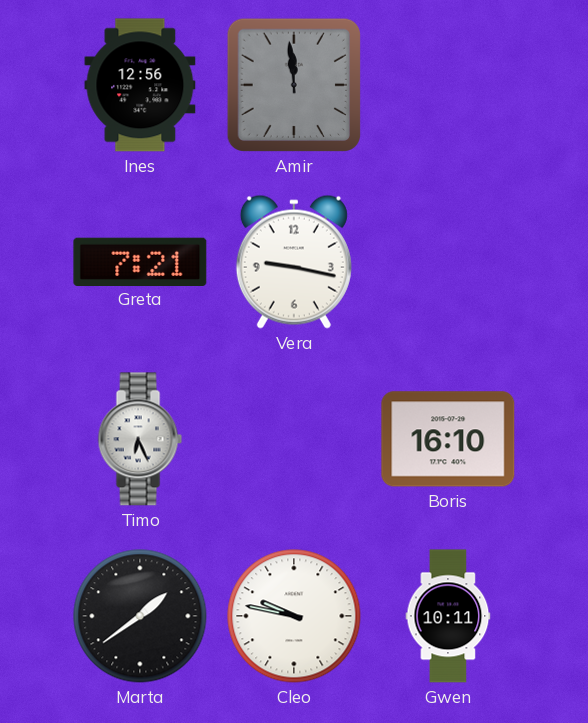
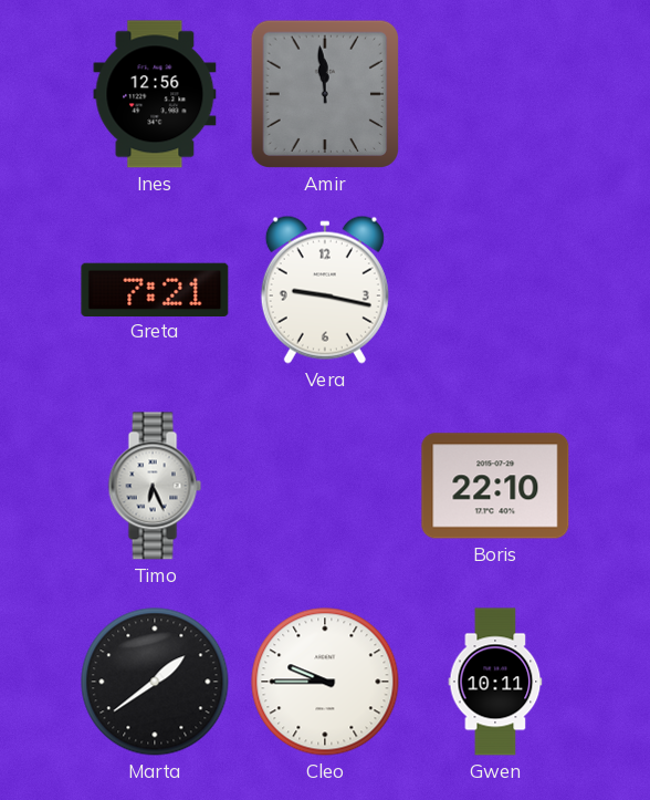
Boris: 16:10 -> 22:10 (495, 486)
Cleo: 9:47 -> 9:45 (325, 682)
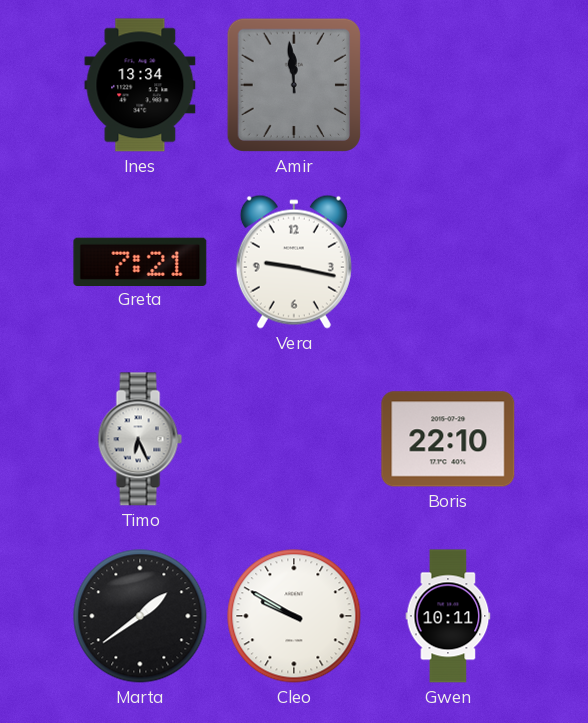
Ines: 12:56 -> 13:34 (140, 85)
Cleo: 9:45 -> 9:50 (294, 616)
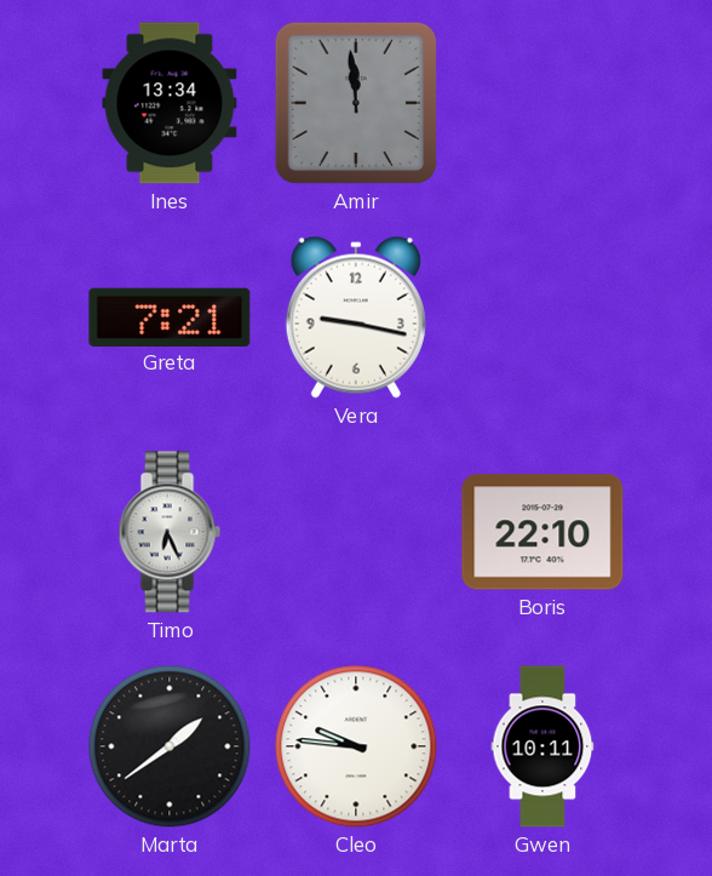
Cleo: 9:50 -> 9:46 (356, 746)
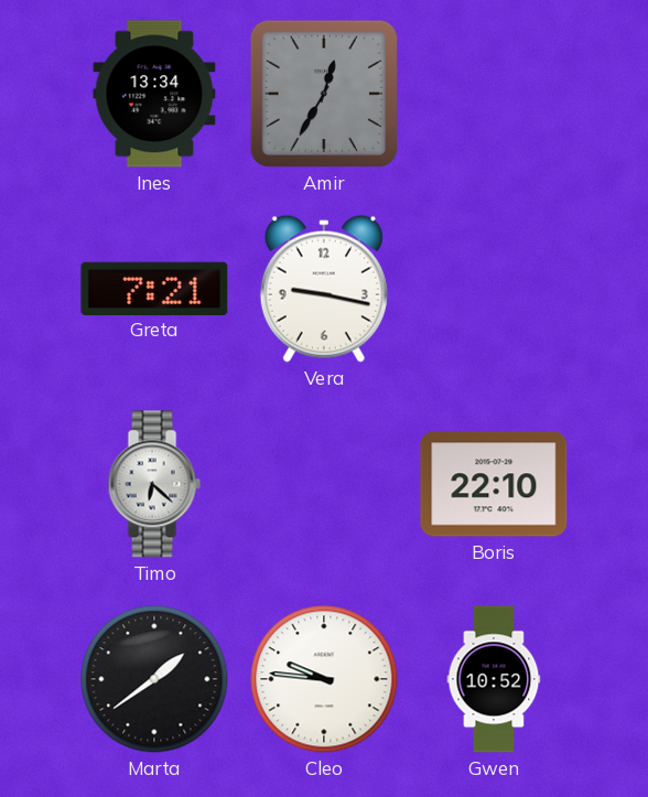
Amir: 11:59 -> 12:35 (324, 94)
Timo: 6:26 -> 6:22 (154, 484)
Gwen: 10:11 -> 10:52 (494, 679)
